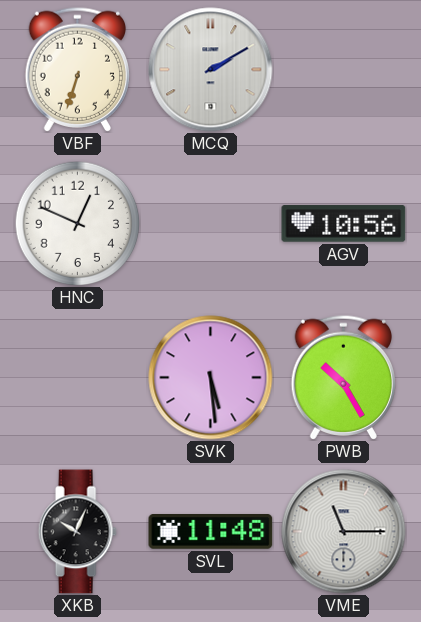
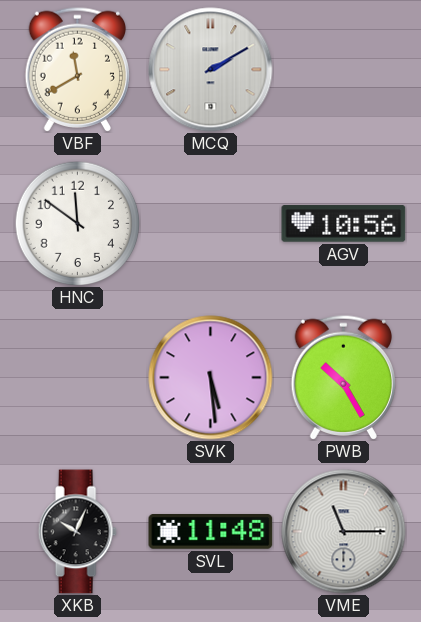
VBF: 6:33 -> 11:40 (77, 69)
HNC: 12:49 -> 11:51 (77, 223)
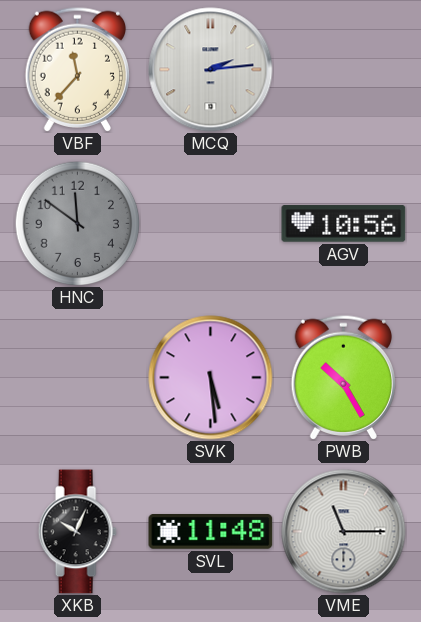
VBF: 11:40 -> 11:37 (77, 69)
MCQ: 2:10 -> 2:14 (211, 70)
HNC dial: white -> grey (77, 223)
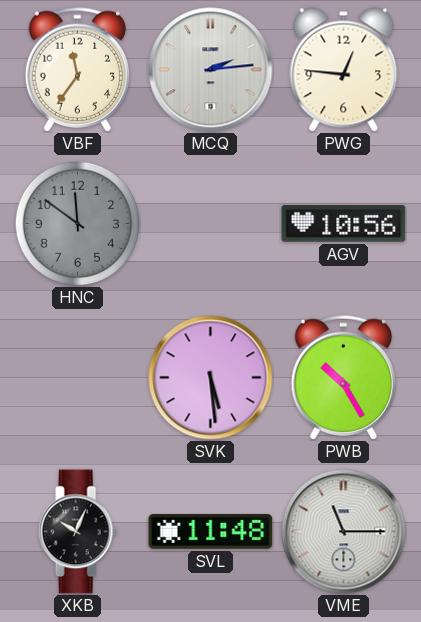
VBF: 11:37 -> 11:36 (77, 69)
PWG: none -> 12:46 (344, 70)
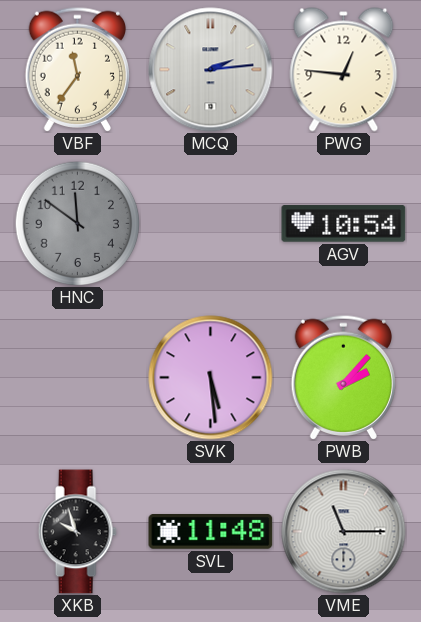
AGV: 10:56 -> 10:54 (344, 224)
PWB: 10:25 -> 2:07 (343, 377)
XKB: 10:04 -> 9:57 (77, 532)
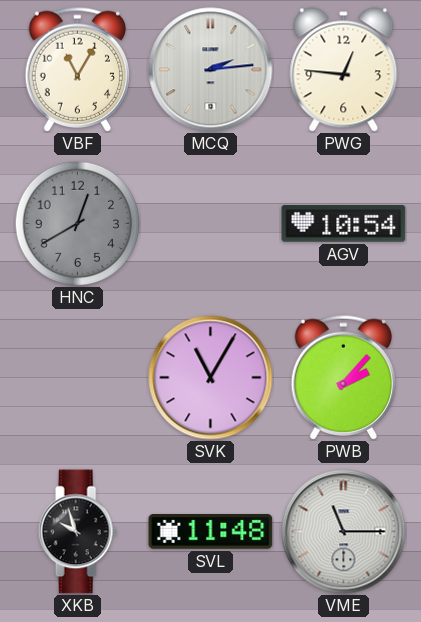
VBF: 11:36 -> 11:05 (77, 69)
HNC: 11:51 -> 12:40 (77, 223)
SVK: 5:29 -> 11:05 (211, 378)
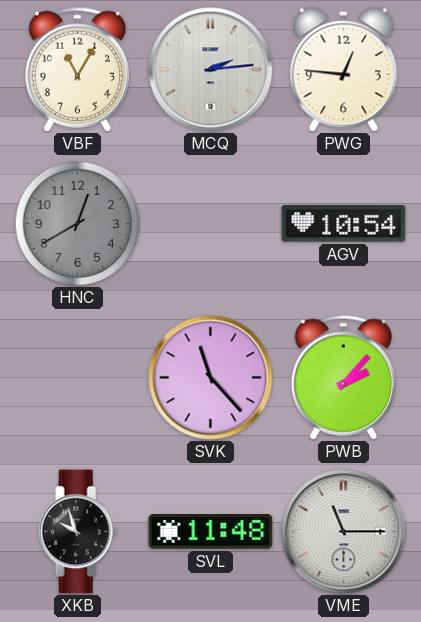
SVK: 11:05 -> 11:23 (211, 378)
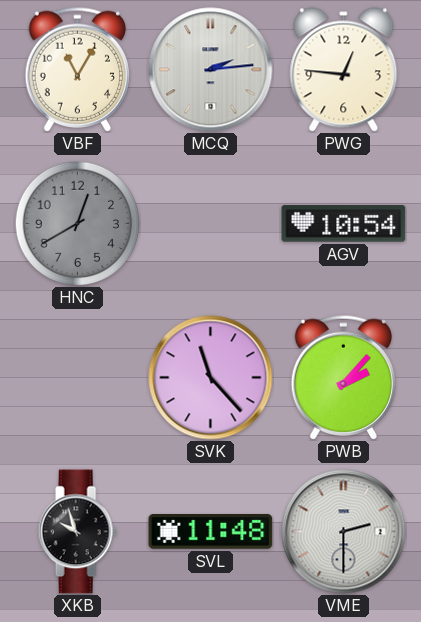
VME: 11:15 -> 2:30 (344, 532)
